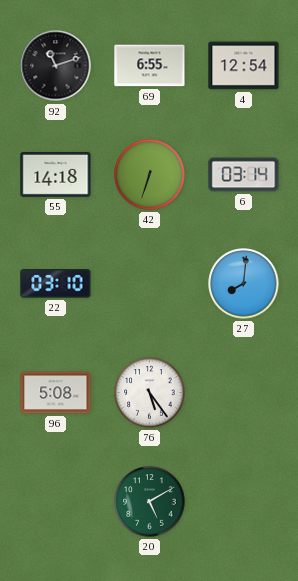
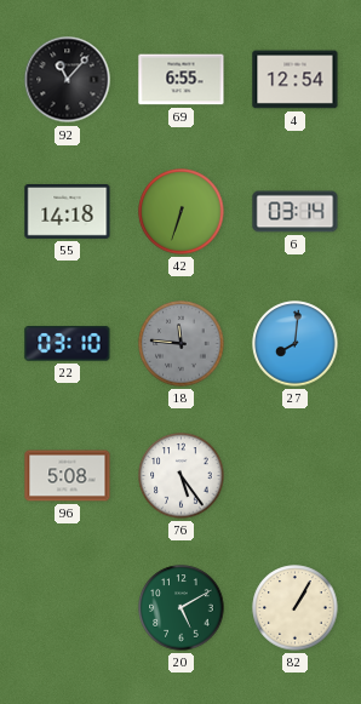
92: 11:12 -> 11:07 (68, 80)
18: none -> 11:46 (182, 344)
82: none -> 1:05 (296, 608)
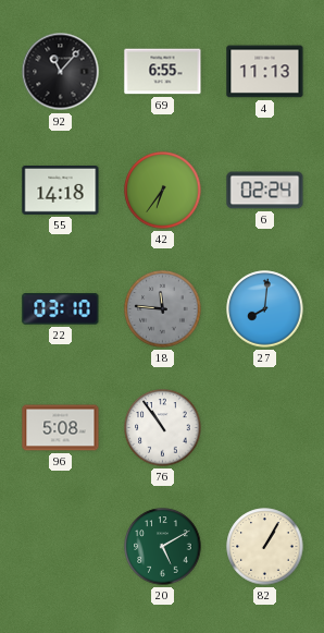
4: 12:54 -> 11:13 (265, 72)
42: 6:33 -> 6:36 (163, 191)
6: 03:14 -> 02:24 (265, 191)
76: 5:24 -> 10:54 (163, 428)
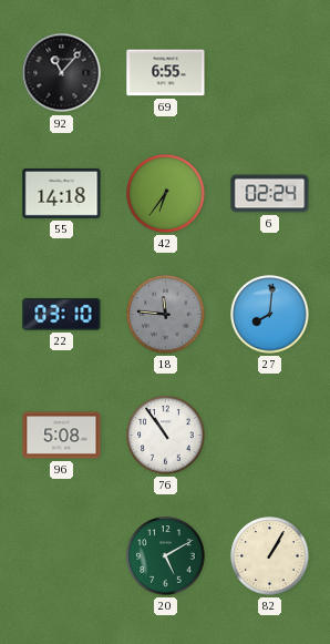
4: 11:13 -> none (265, 72)
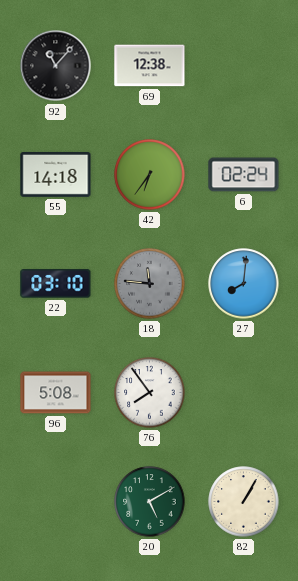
69: 6:55 -> 12:38 (150, 66)
76: 10:54 -> 7:54 (150, 393)
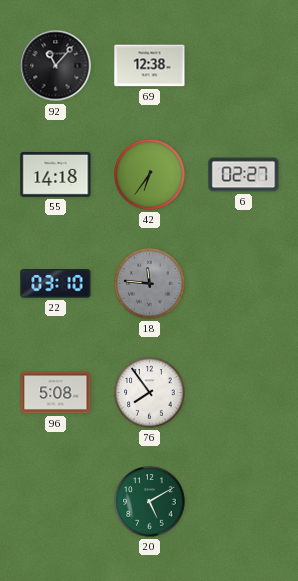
6: 02:24 -> 02:27 (244, 175)
27: 8:01 -> none (244, 284)
82: 1:05 -> none (244, 502)
